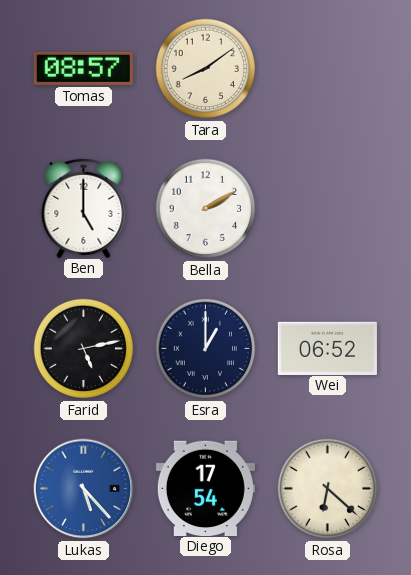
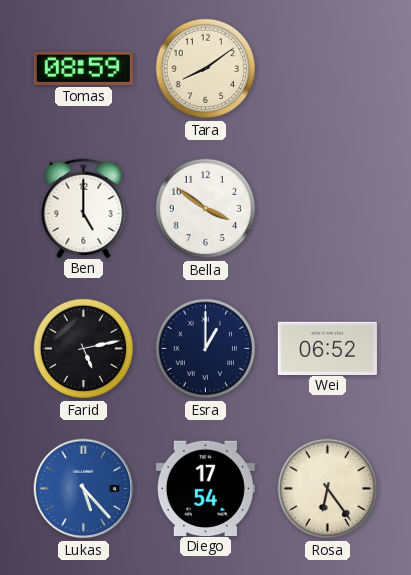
Tomas: 08:57 -> 08:59 (83, 68)
Bella: 2:10 -> 3:51 (206, 209)
Rosa: 6:22 -> 6:24 (328, 489)
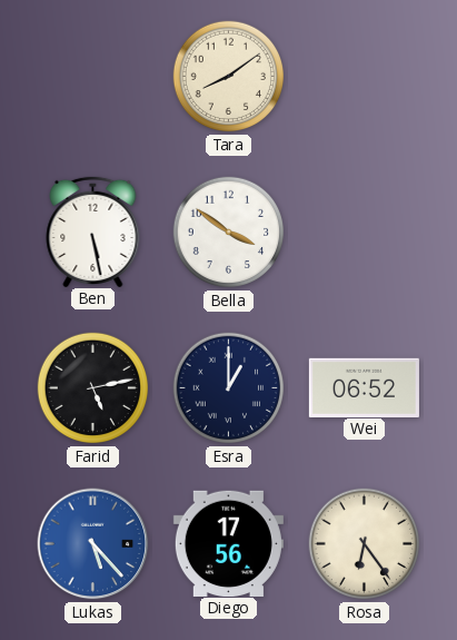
Tomas: 08:59 -> none (83, 68)
Ben: 5:00 -> 5:28 (93, 230)
Diego: 17:54 -> 17:56 (228, 543)
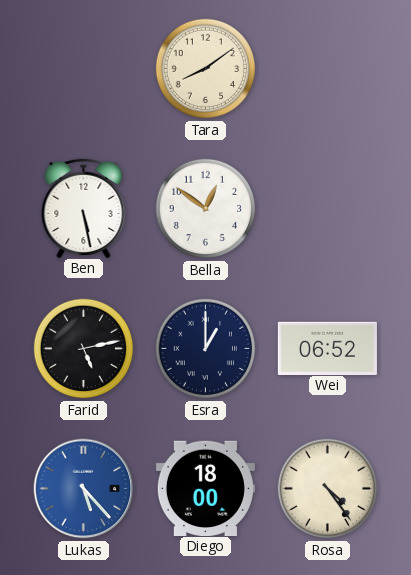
Bella: 3:51 -> 12:51 (206, 209)
Diego: 17:56 -> 18:00 (205, 488)
Rosa: 6:24 -> 4:24 (328, 489)
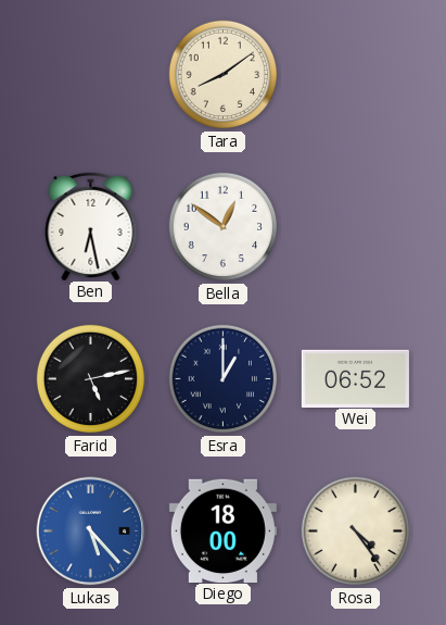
Ben: 5:28 -> 6:28 (91, 225)
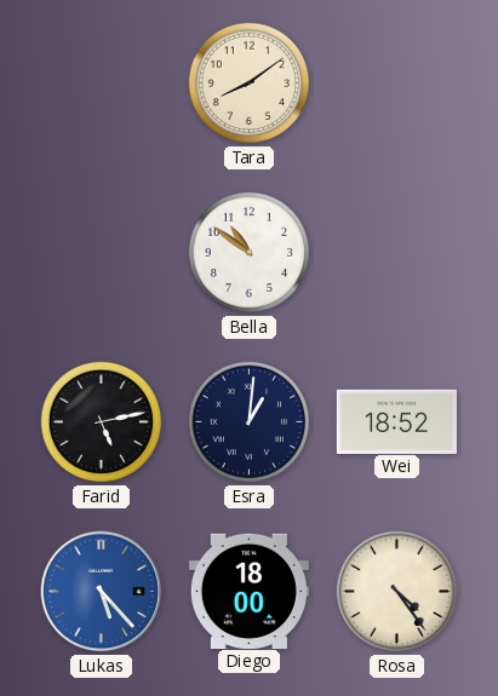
Ben: 6:28 -> none (91, 225)
Bella: 12:51 -> 10:51 (250, 253)
Esra: 1:00 -> 1:01 (250, 422)
Wei: 06:52 -> 18:52 (396, 421)
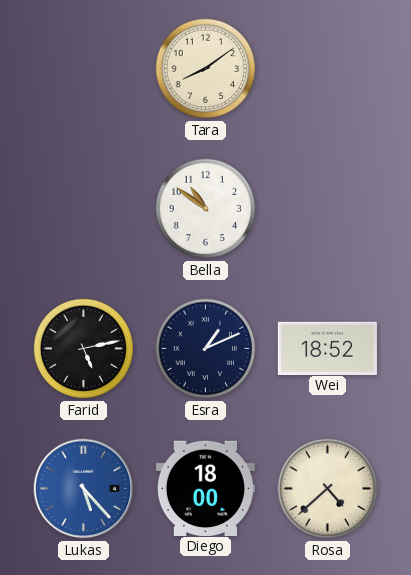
Esra: 1:01 -> 1:11 (206, 349)
Rosa: 4:24 -> 4:38 (328, 489)
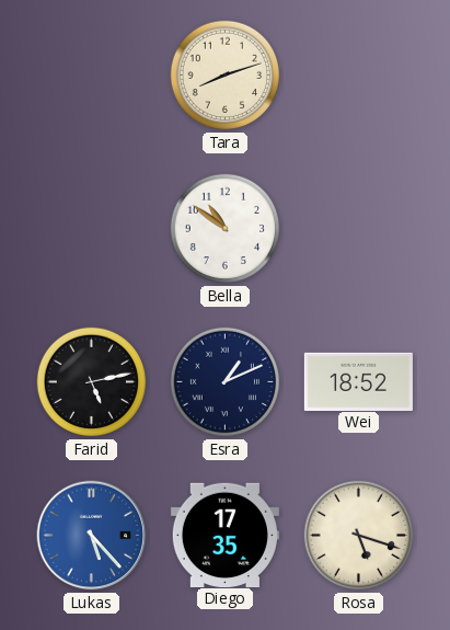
Tara: 8:09 -> 8:12 (226, 76)
Diego: 18:00 -> 17:35 (224, 535)
Rosa: 4:38 -> 5:18 (359, 536)
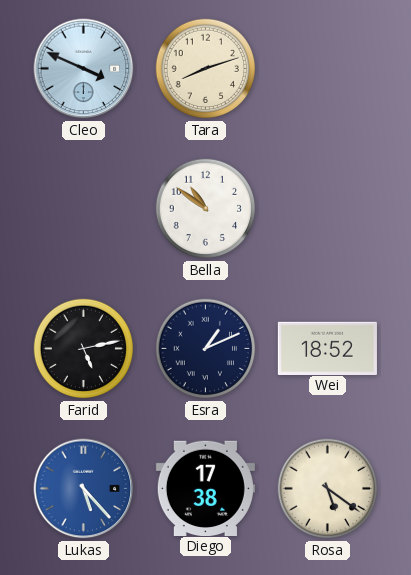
Cleo: none -> 3:49 (84, 69)
Diego: 17:35 -> 17:38 (205, 488)
Rosa: 5:18 -> 5:21 (328, 489)
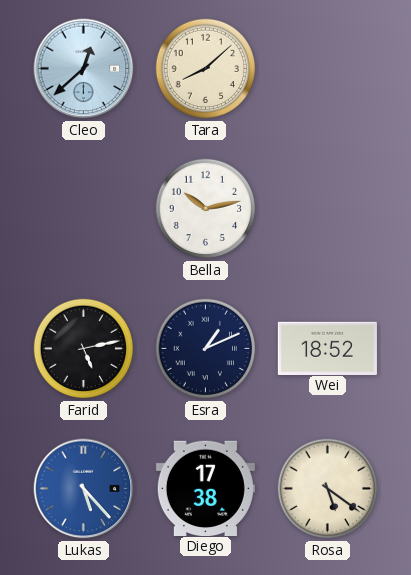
Cleo: 3:49 -> 12:38 (84, 69)
Tara: 8:12 -> 8:08 (206, 69)
Bella: 10:51 -> 10:13 (206, 209)
